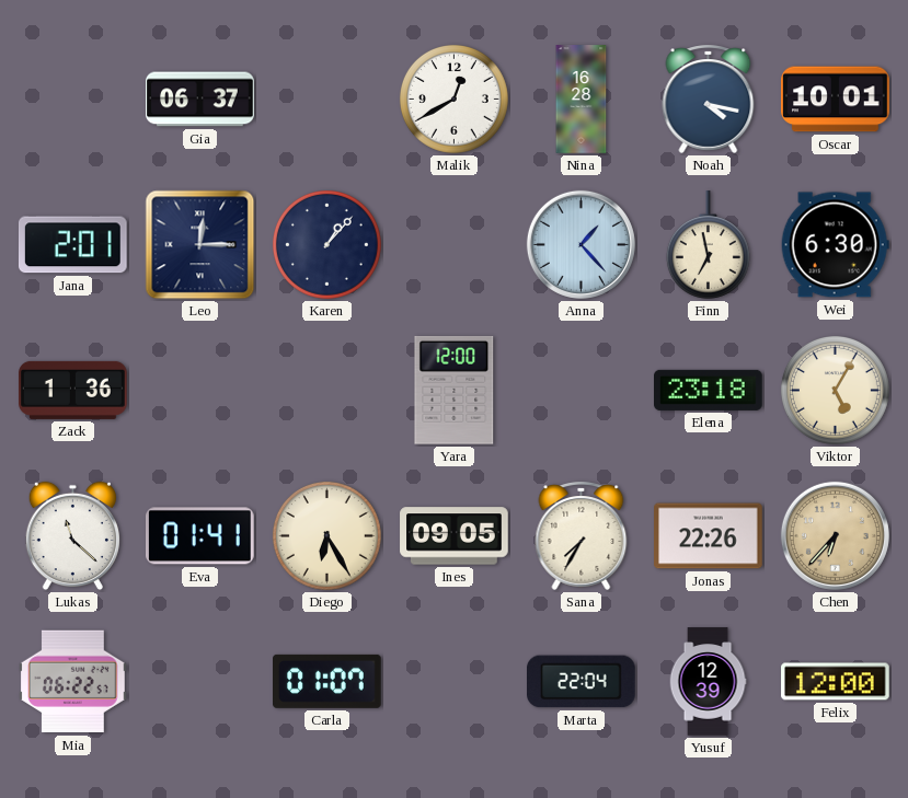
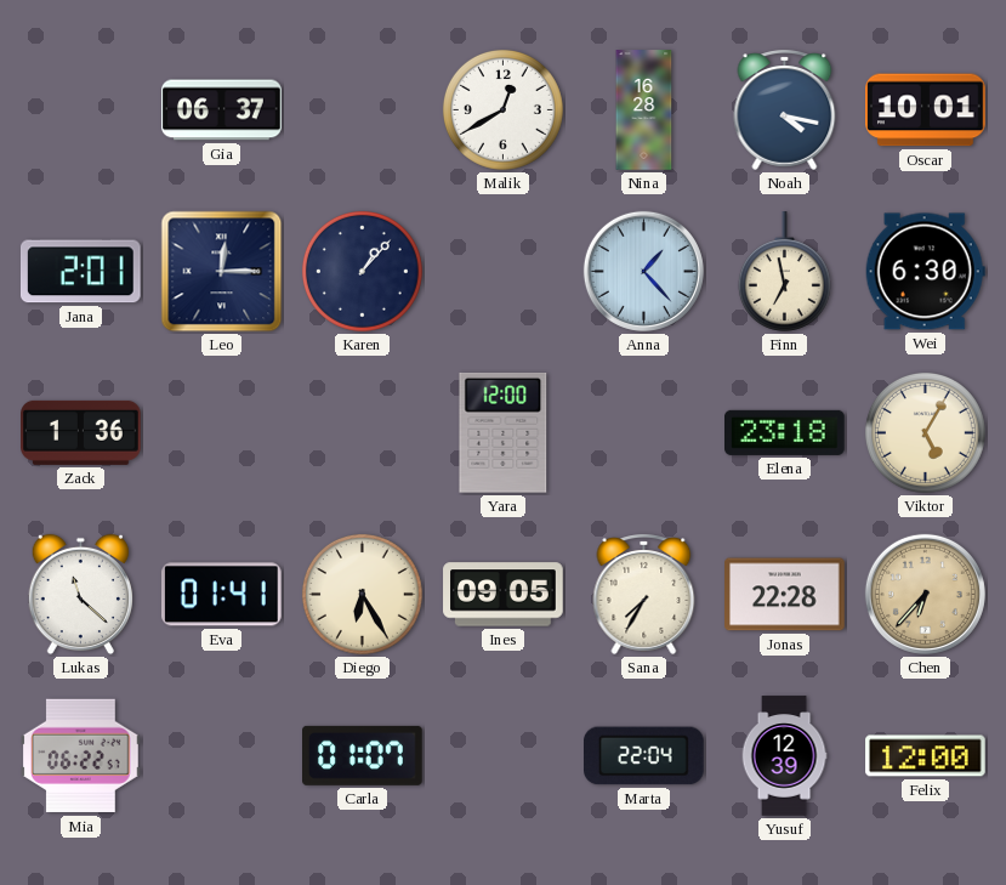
Jonas: 22:26 -> 22:28 (785, 595)
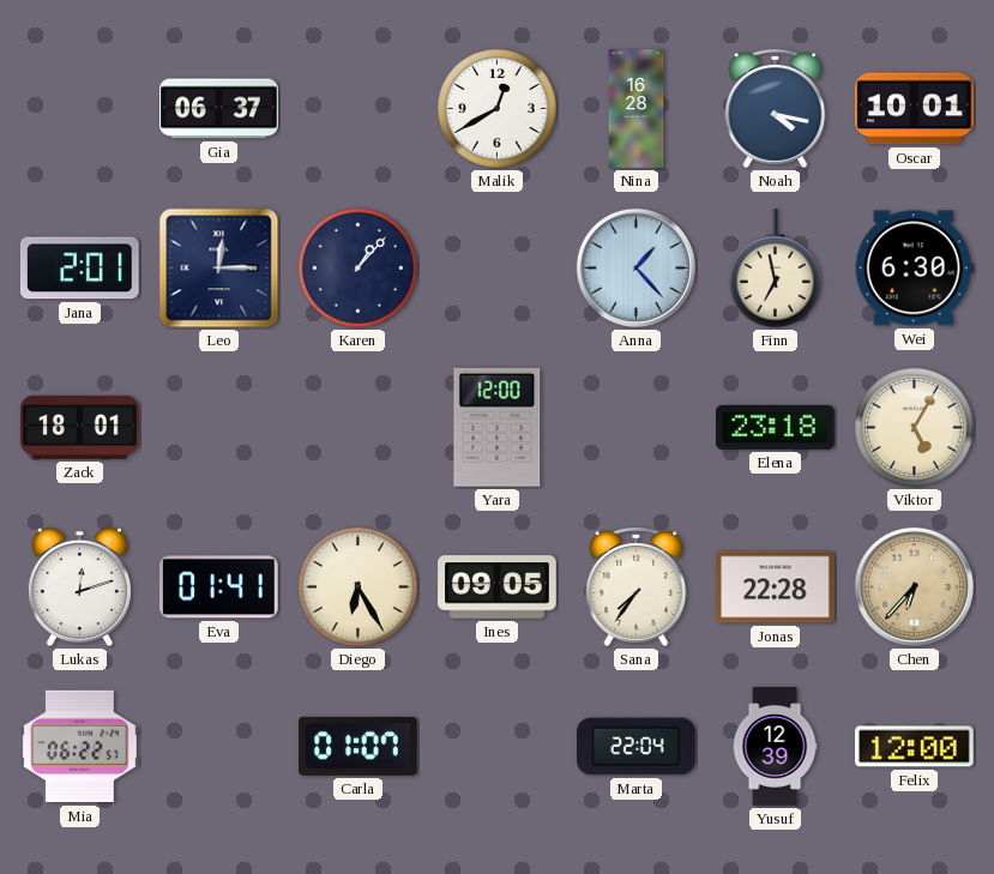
Zack: 1:36 -> 18:01 (80, 427)
Lukas: 11:22 -> 12:12 (79, 587)
Sana: 7:35 -> 7:36 (637, 586)
